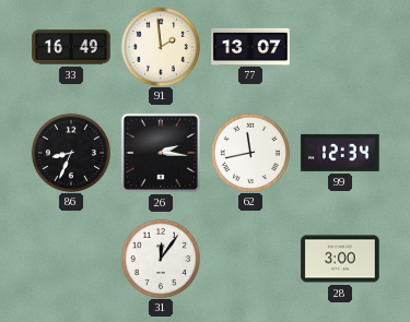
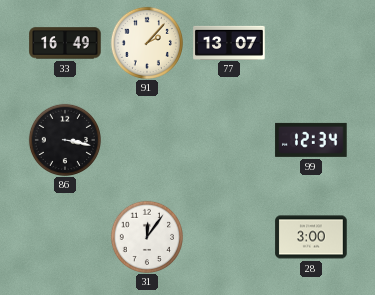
91: 1:59 -> 2:07 (146, 42)
86: 8:34 -> 3:17 (64, 139)
26: 2:16 -> none (161, 153)
62: 11:43 -> none (249, 152)
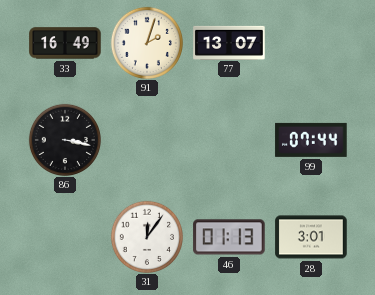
91: 2:07 -> 2:03 (146, 42)
99: 12:34 -> 07:44 (311, 140)
46: none -> 01:13 (229, 237)
28: 3:00 -> 3:01 (311, 237)
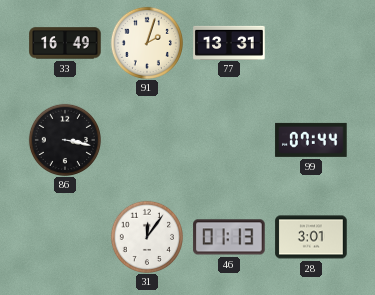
77: 13:07 -> 13:31 (229, 42)
